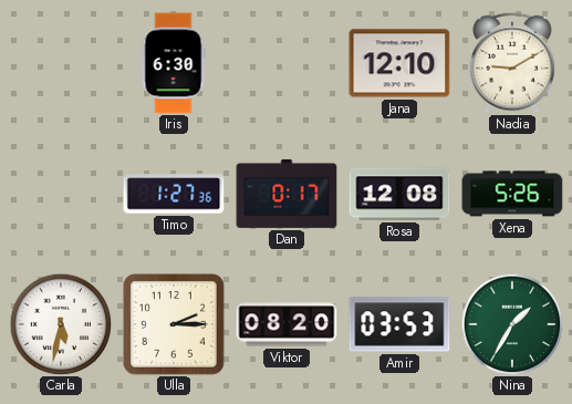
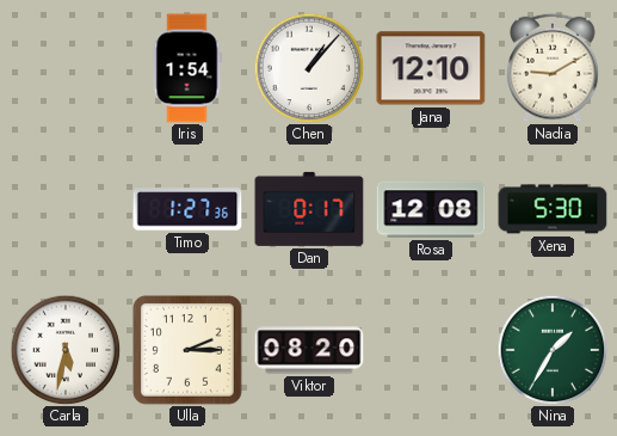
Iris: 6:30 -> 1:54 (187, 68)
Chen: none -> 1:07 (309, 68)
Xena: 5:26 -> 5:30 (553, 209)
Amir: 03:53 -> none (399, 324)
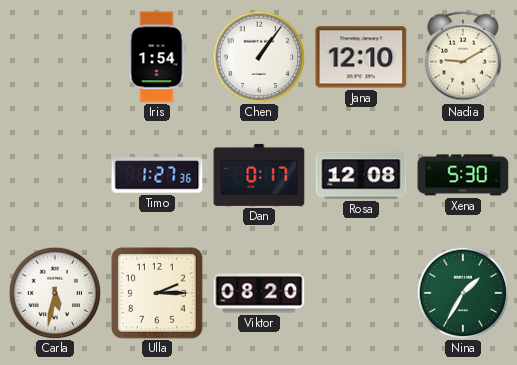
Chen: 1:07 -> 1:06 (259, 57)
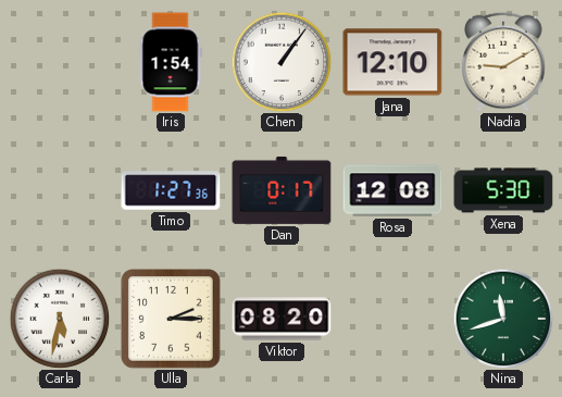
Nina: 1:35 -> 11:42 (503, 319)
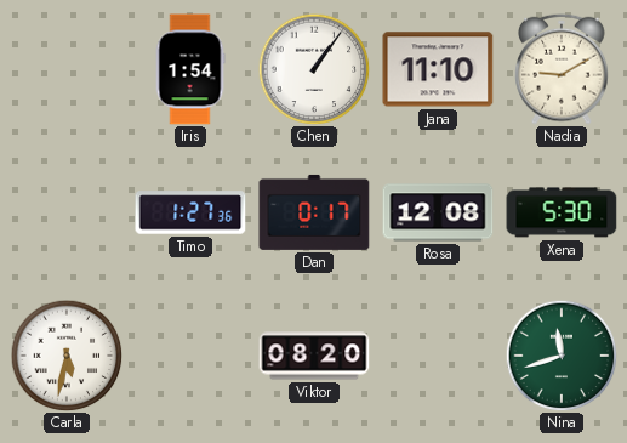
Jana: 12:10 -> 11:10 (438, 69)
Ulla: 2:15 -> none (172, 320)
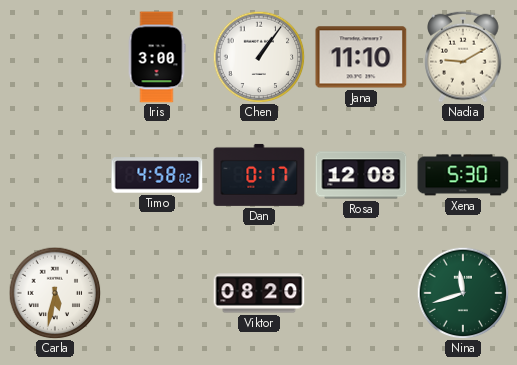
Iris: 1:54 -> 3:00 (157, 57)
Timo: 1:27 -> 4:58 (157, 175)
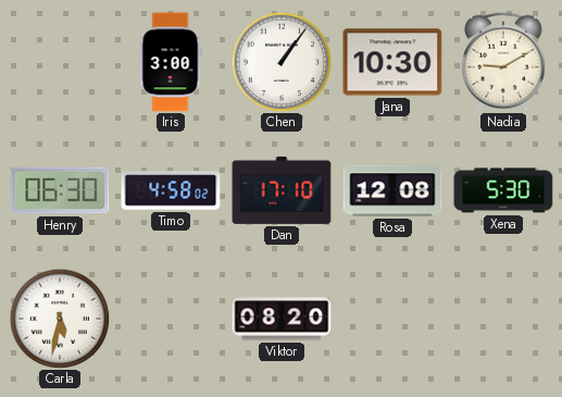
Jana: 11:10 -> 10:30 (392, 62)
Henry: none -> 06:30 (60, 190)
Dan: 0:17 -> 17:10 (282, 190)
Nina: 11:42 -> none (463, 293)
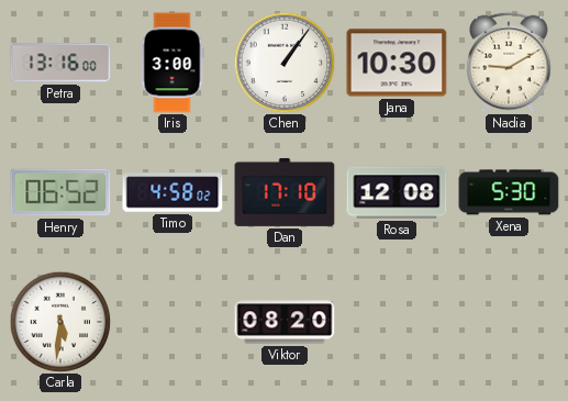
Petra: none -> 13:16 (60, 63)
Henry: 06:30 -> 06:52 (60, 192)
Carla: 5:32 -> 5:31 (60, 322)
